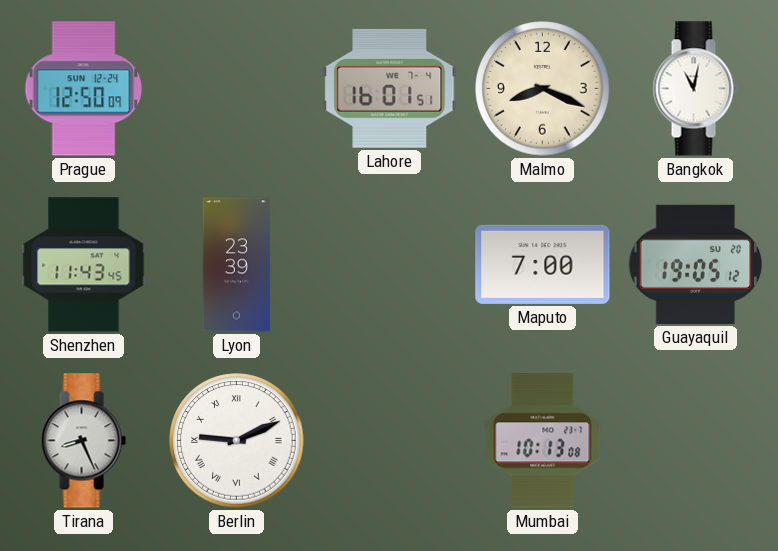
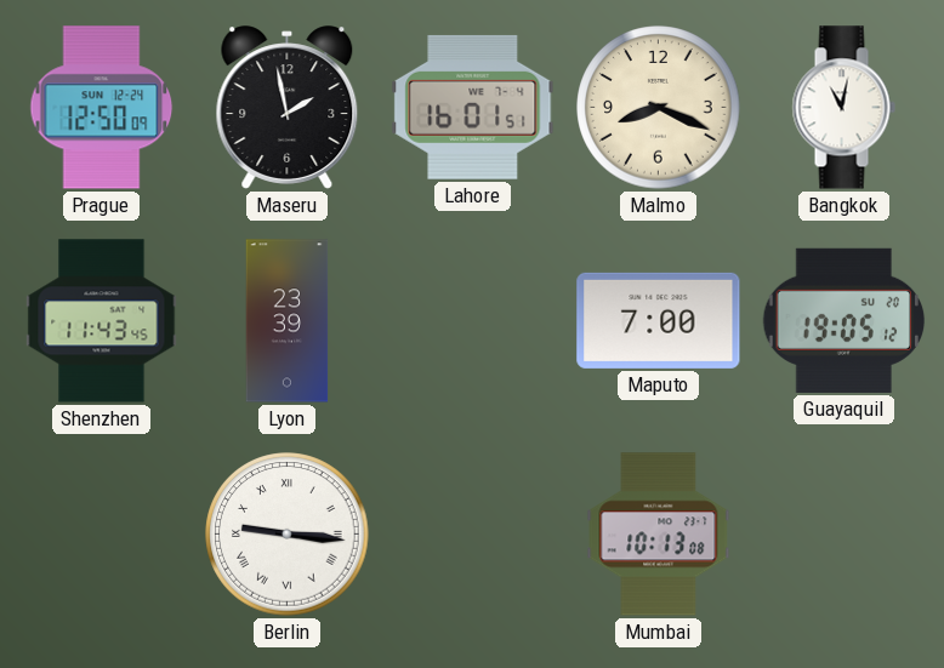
Maseru: none -> 1:58 (288, 108)
Tirana: 8:26 -> none (83, 441)
Berlin: 9:11 -> 9:16 (288, 535)
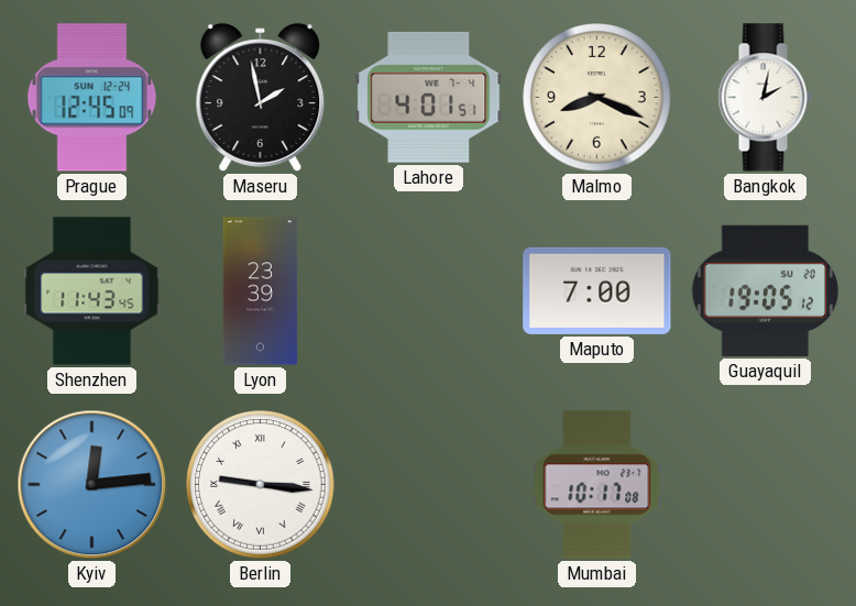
Prague: 12:50 -> 12:45 (92, 98)
Lahore: 16:01 -> 4:01 (429, 97)
Bangkok: 11:02 -> 2:02 (765, 98)
Kyiv: none -> 12:14 (92, 485)
Mumbai: 10:13 -> 10:17 (597, 485)
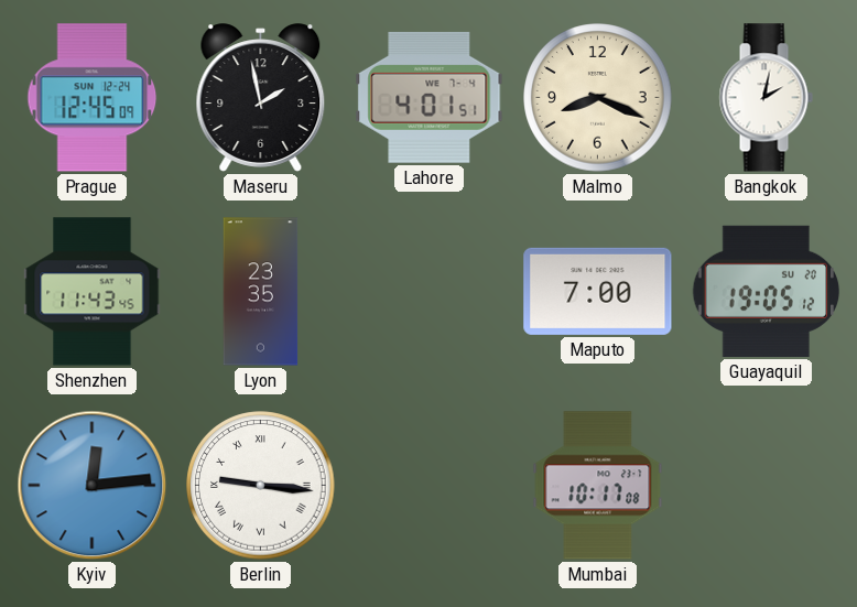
Lyon: 23:39 -> 23:35 (261, 292)
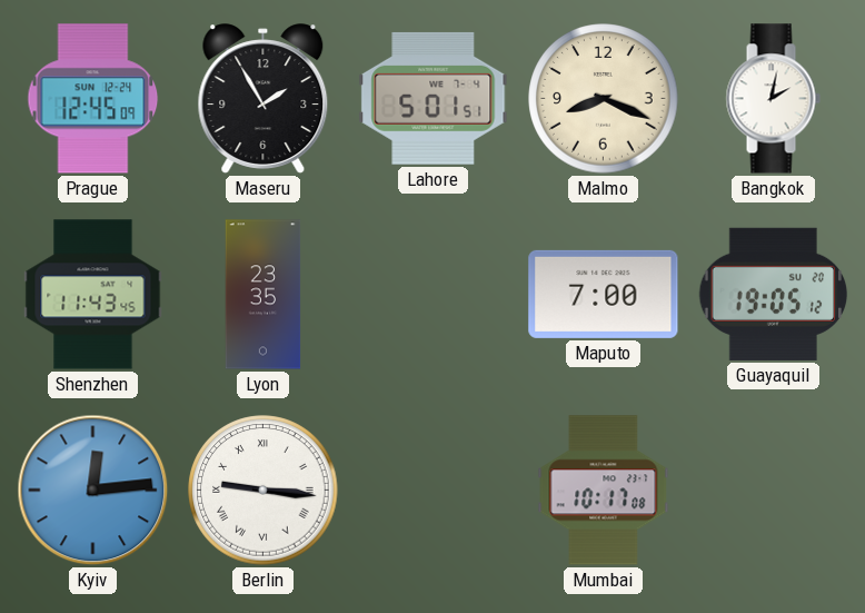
Maseru: 1:58 -> 1:55 (264, 99)
Lahore: 4:01 -> 5:01 (434, 98)
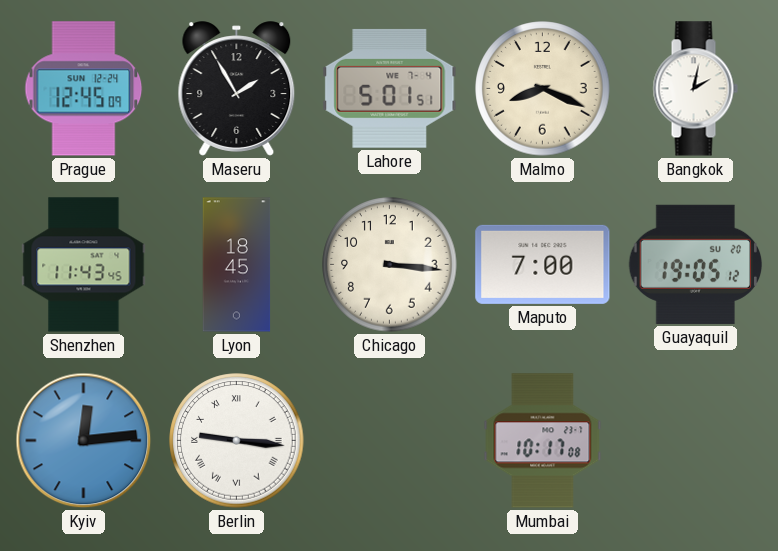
Lyon: 23:35 -> 18:45 (237, 265)
Chicago: none -> 3:16 (390, 265)
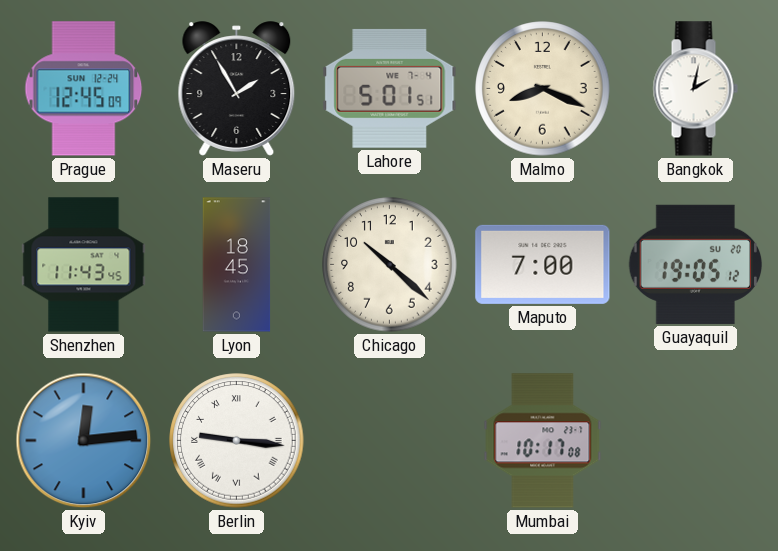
Chicago: 3:16 -> 10:22 (390, 265)
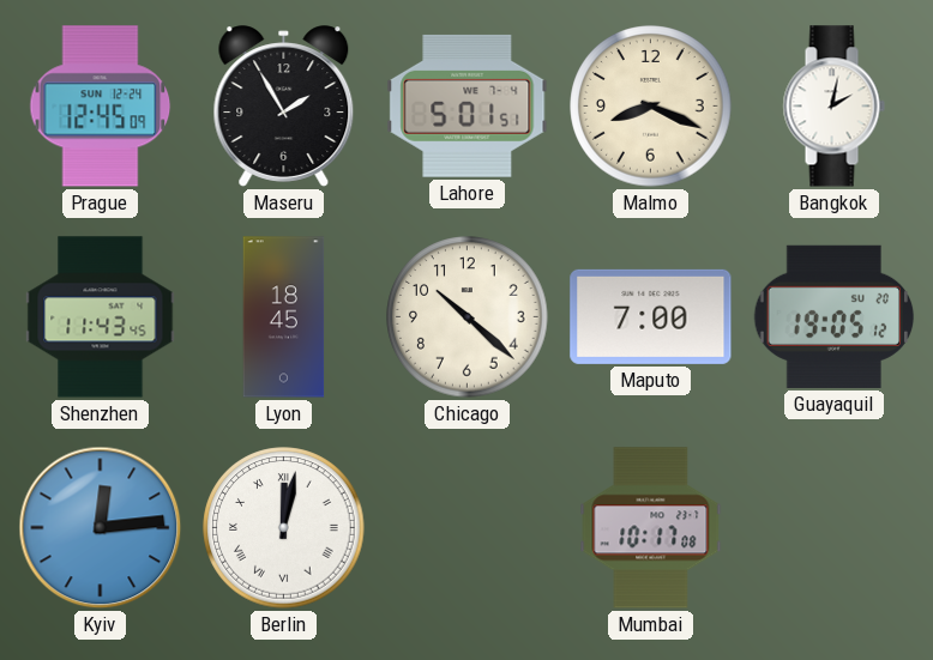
Berlin: 9:16 -> 12:02 (284, 528)
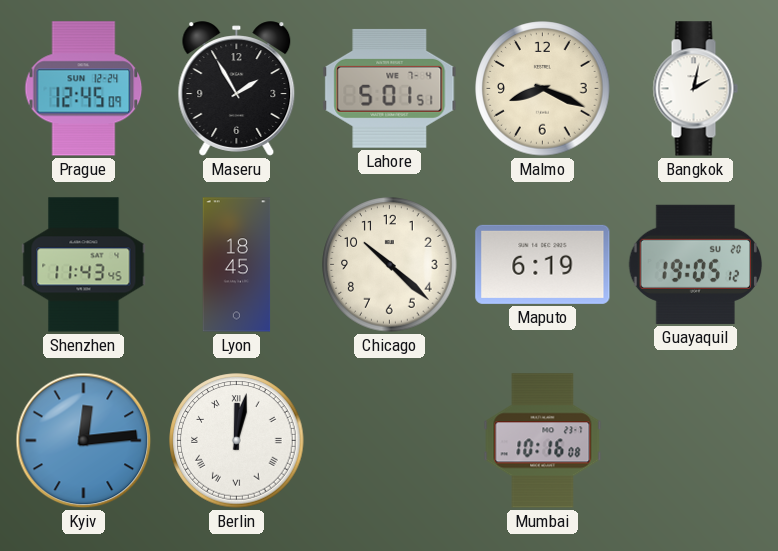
Maputo: 7:00 -> 6:19 (543, 264)
Mumbai: 10:17 -> 10:16 (543, 441)
